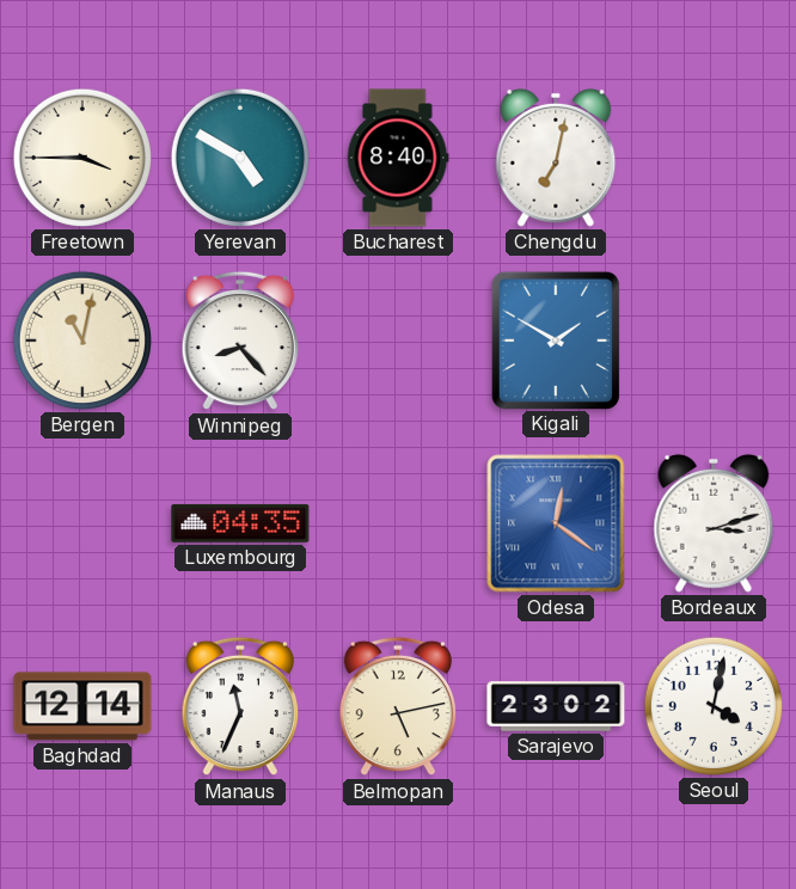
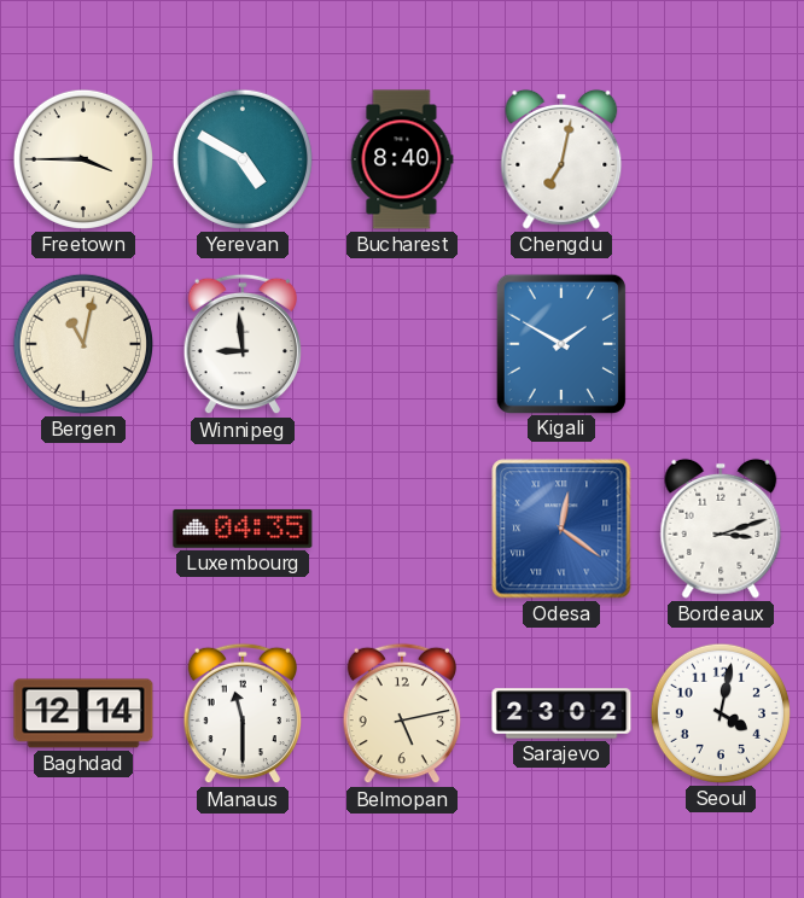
Winnipeg: 8:23 -> 8:59 (243, 344)
Manaus: 11:34 -> 11:30 (243, 713)
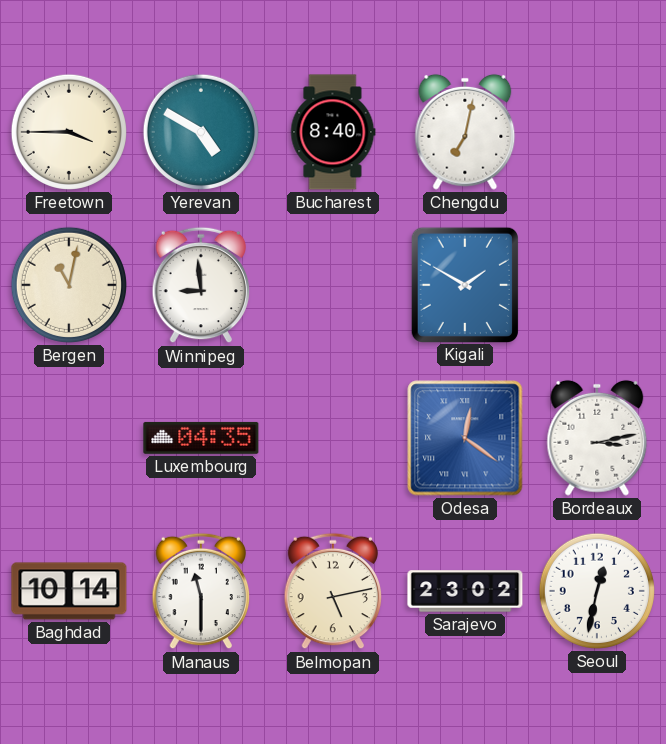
Bordeaux: 3:12 -> 3:13 (597, 438)
Baghdad: 12:14 -> 10:14 (69, 591)
Seoul: 4:02 -> 12:32 (597, 591)
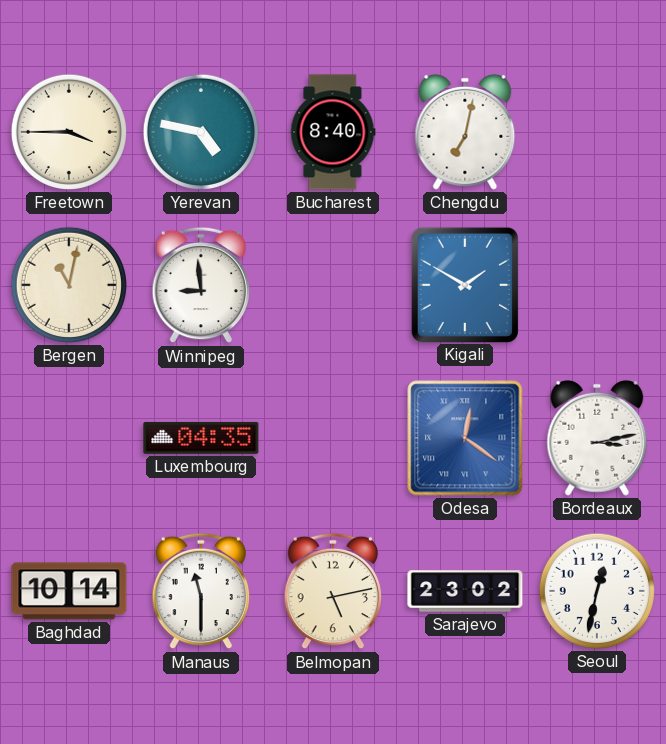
Yerevan: 4:50 -> 4:47 (201, 132)
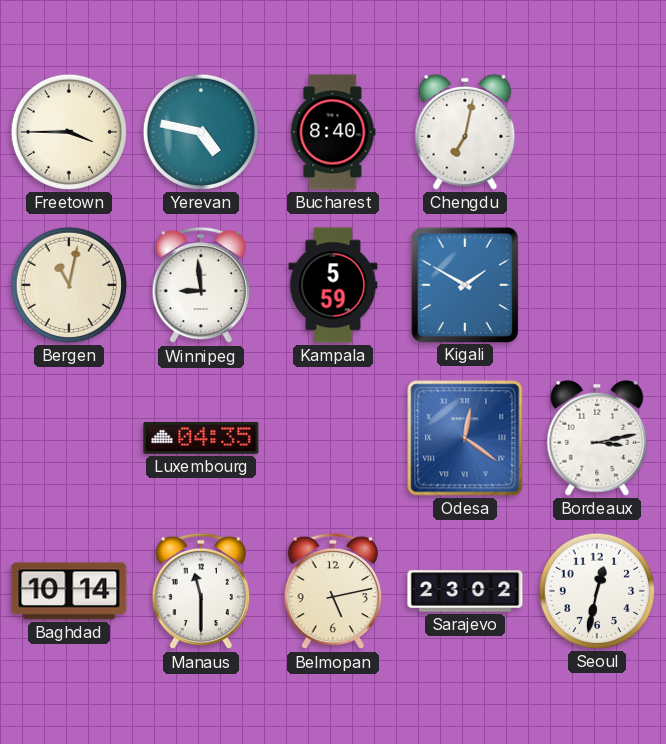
Kampala: none -> 5:59 (333, 285)
